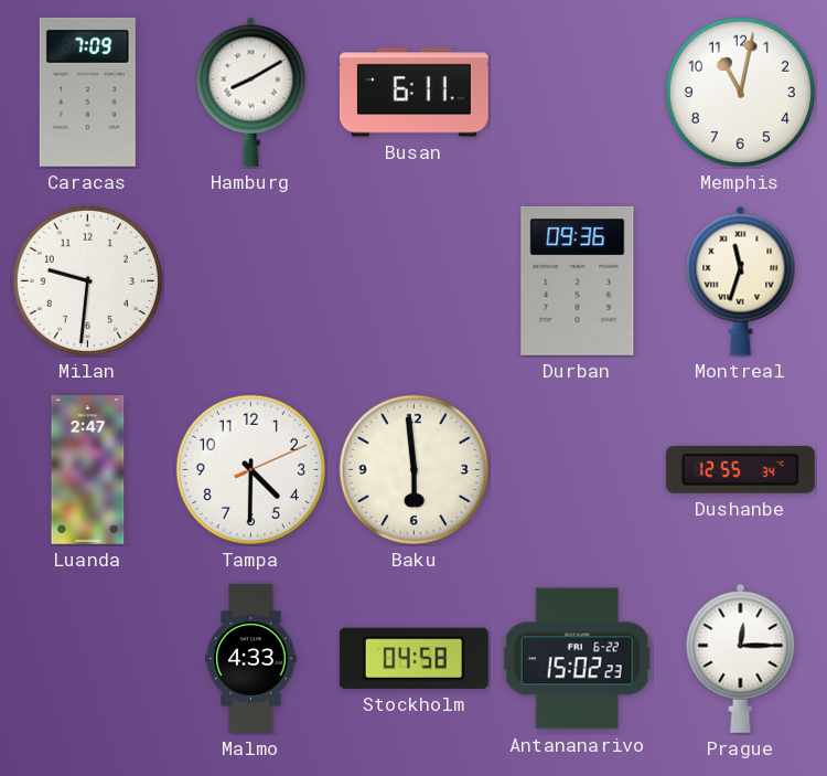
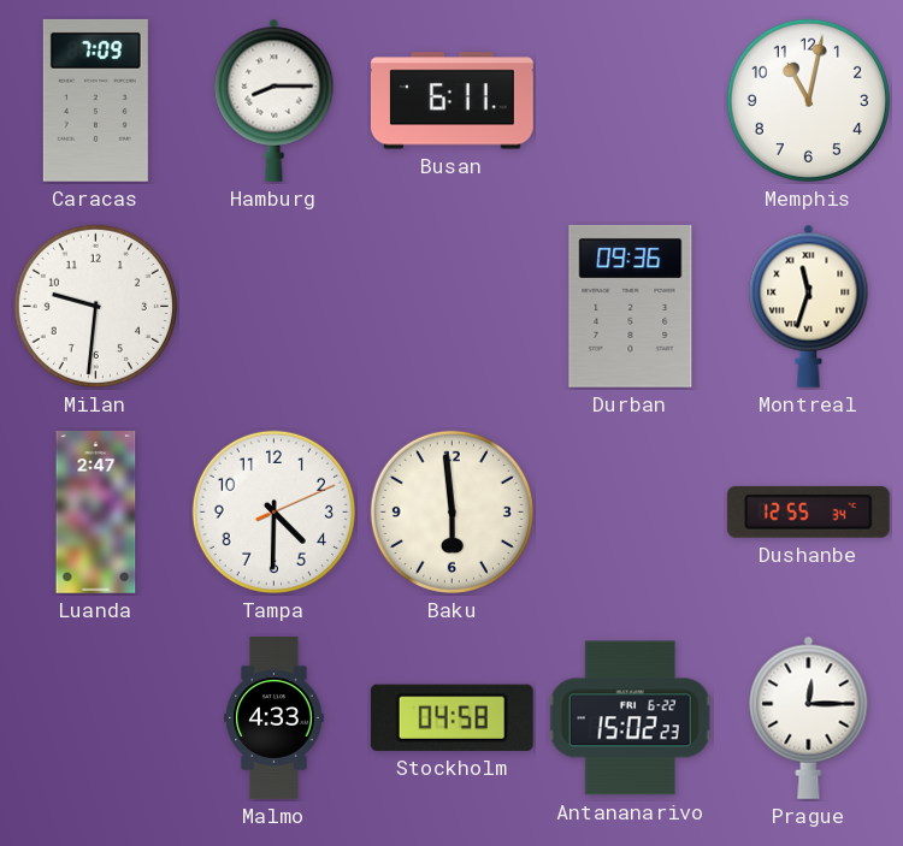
Hamburg: 8:10 -> 8:15 (275, 100)
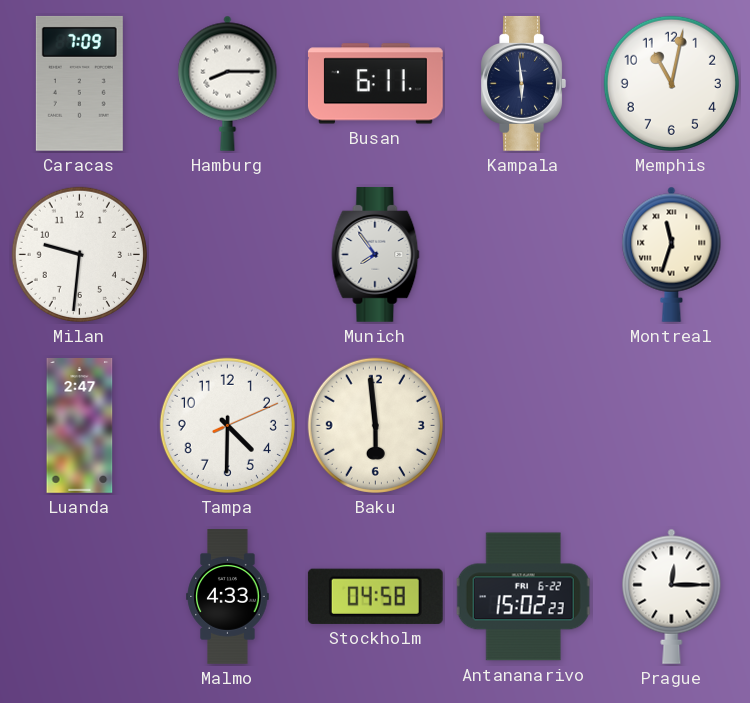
Kampala: none -> 5:59 (523, 83)
Munich: none -> 7:54 (376, 254)
Durban: 09:36 -> none (631, 306)
Dushanbe: 12:55 -> none (808, 511)
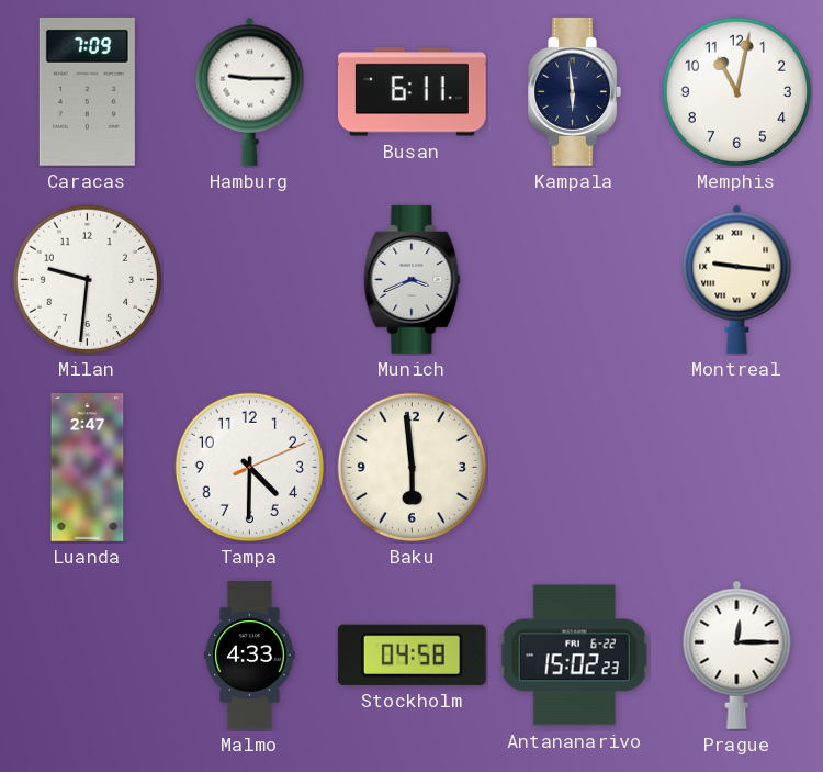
Hamburg: 8:15 -> 9:15 (250, 91)
Munich: 7:54 -> 3:41 (413, 279)
Montreal: 11:33 -> 9:16 (737, 279)
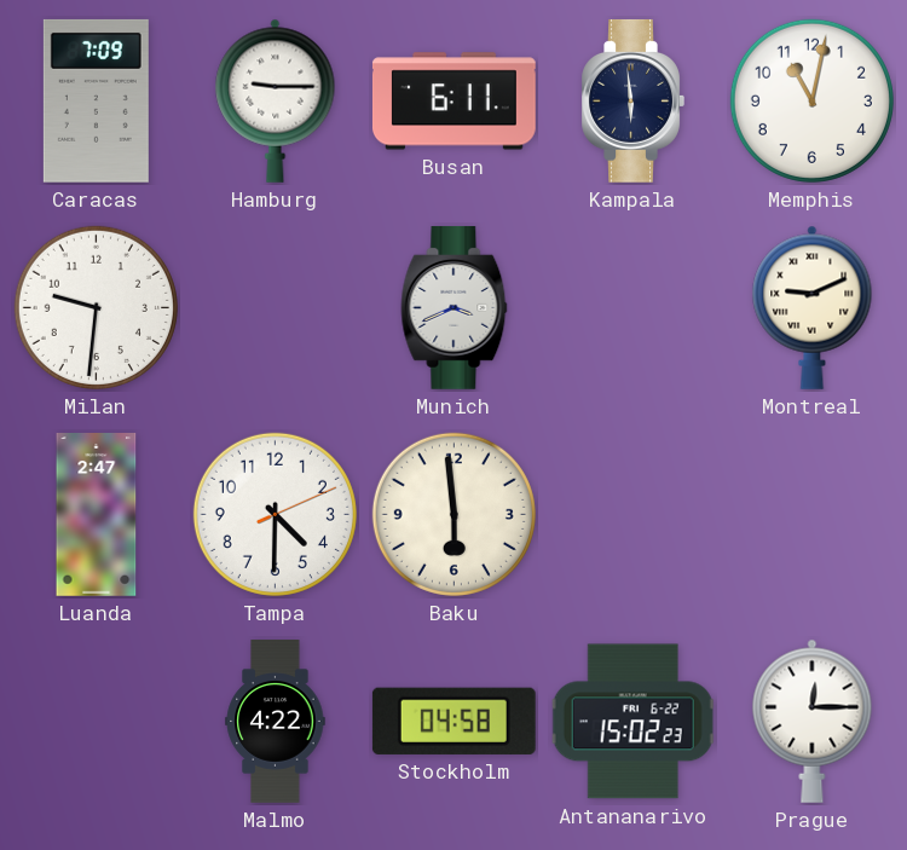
Montreal: 9:16 -> 9:11 (813, 307)
Malmo: 4:33 -> 4:22 (276, 722)
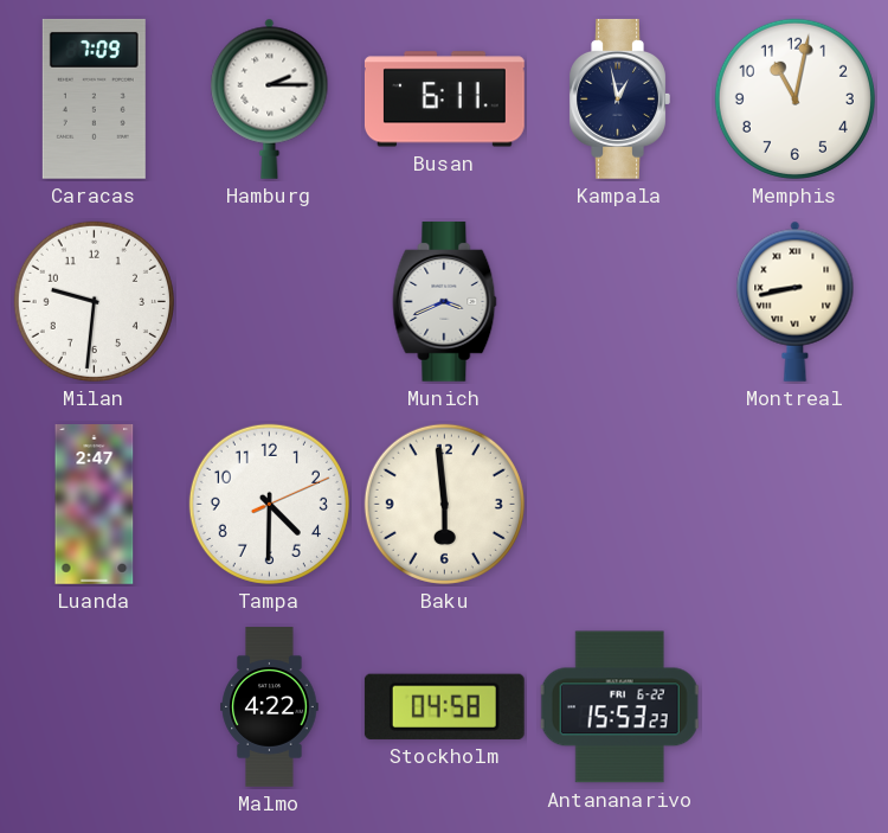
Hamburg: 9:15 -> 2:15 (270, 98)
Kampala: 5:59 -> 12:58 (619, 98)
Montreal: 9:11 -> 8:43 (796, 301)
Antananarivo: 15:02 -> 15:53 (620, 707)
Prague: 12:15 -> none (813, 721)
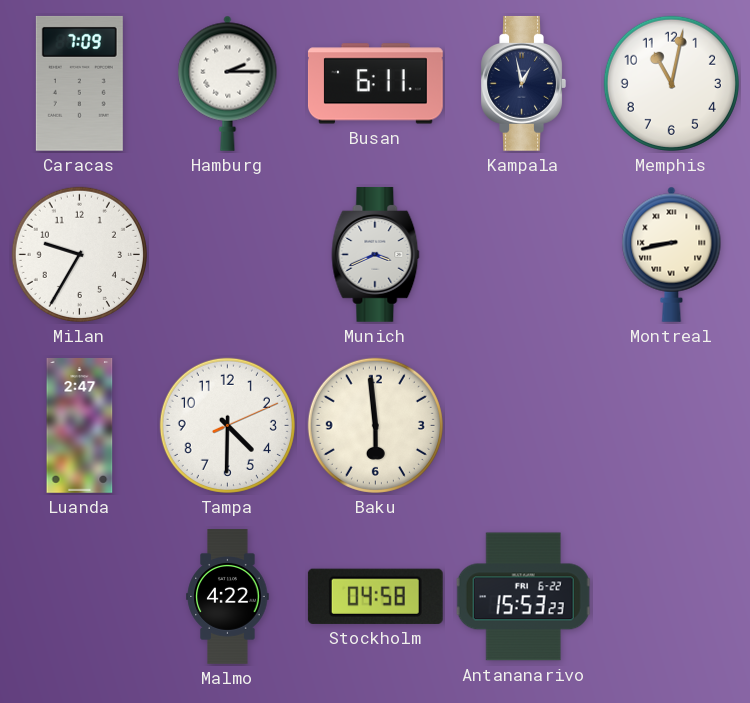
Milan: 9:31 -> 9:35 (79, 254)
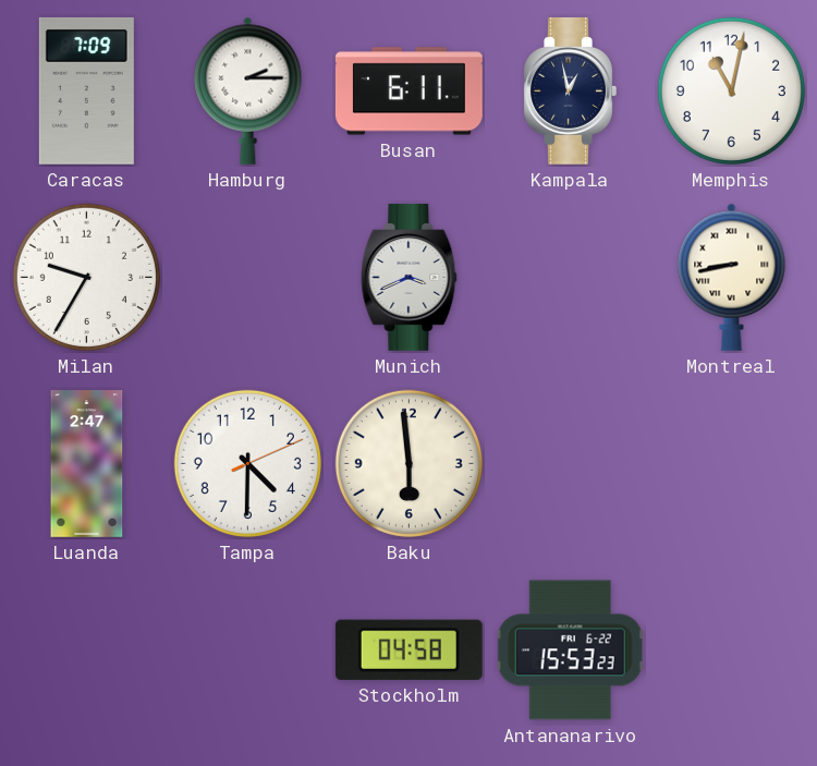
Malmo: 4:22 -> none (228, 597)
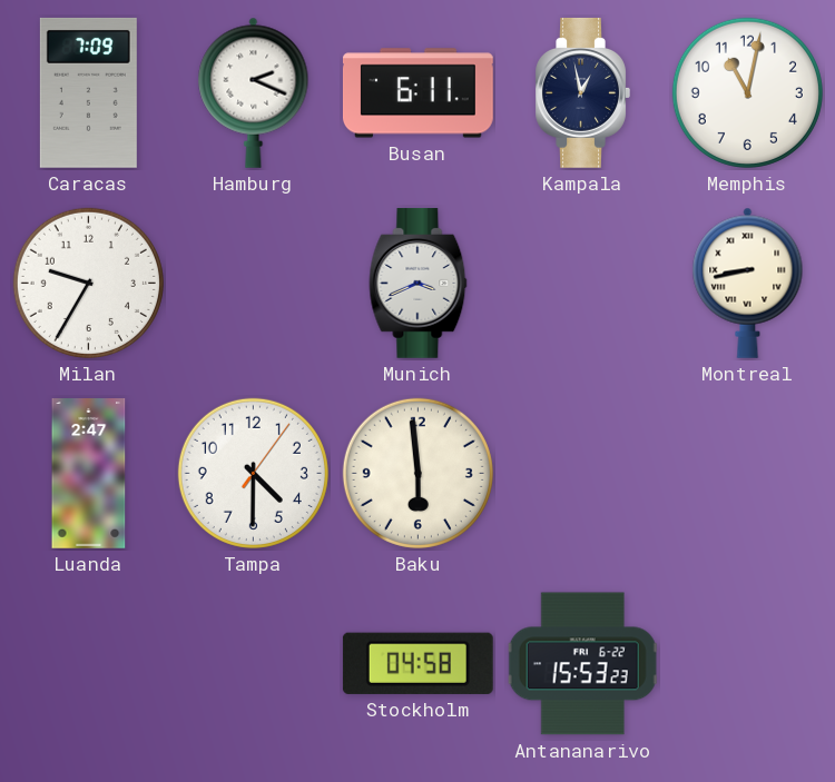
Hamburg: 2:15 -> 2:19 (254, 92)
Tampa: 4:30:11 -> 4:30:06 (253, 473)
